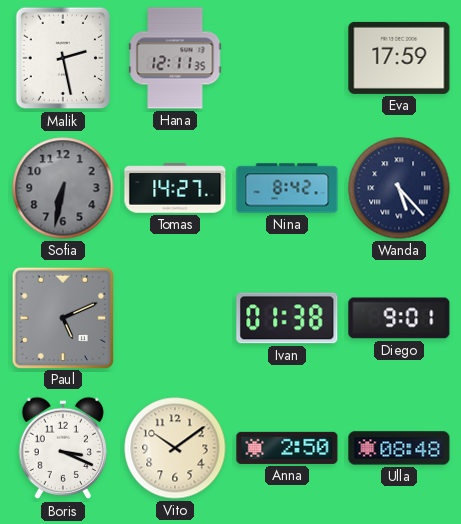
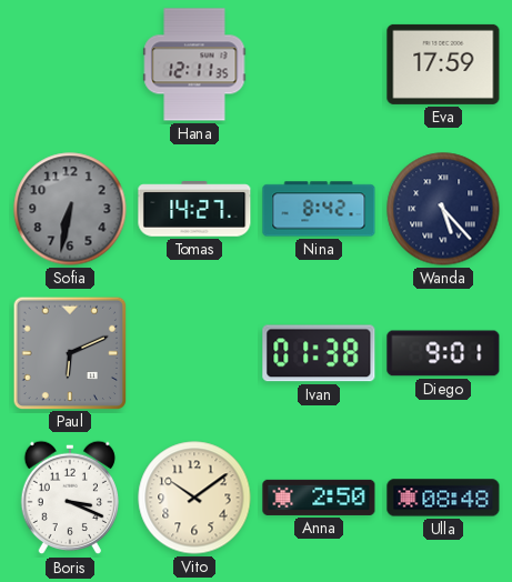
Malik: 2:28 -> none (63, 58)
Paul: 5:11 -> 6:11 (69, 352)
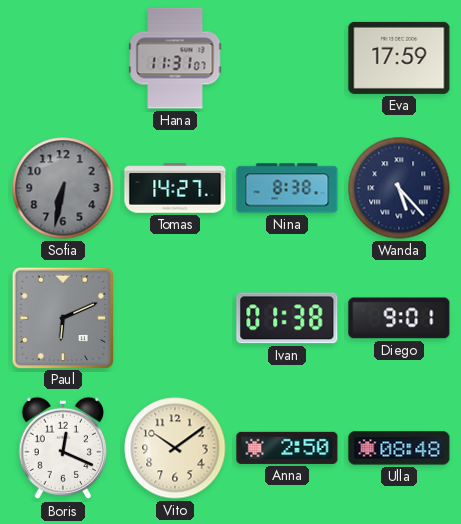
Hana: 12:11 -> 11:31 (175, 58)
Nina: 8:42 -> 8:38 (287, 188)
Boris: 3:19 -> 12:19 (62, 448)
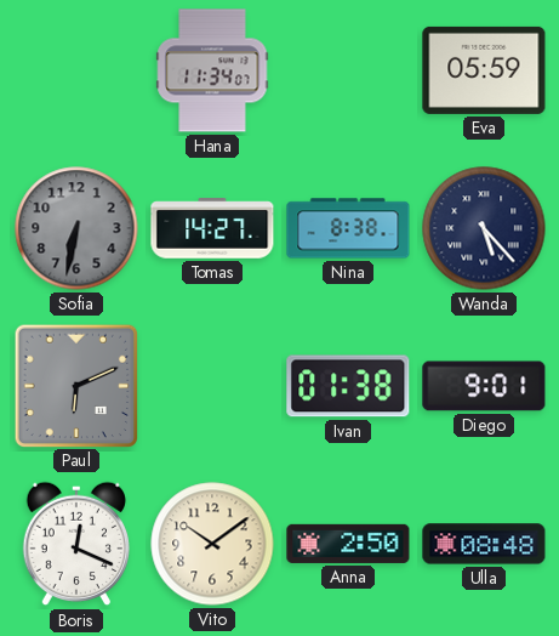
Hana: 11:31 -> 11:34 (212, 70)
Eva: 17:59 -> 05:59 (484, 70)
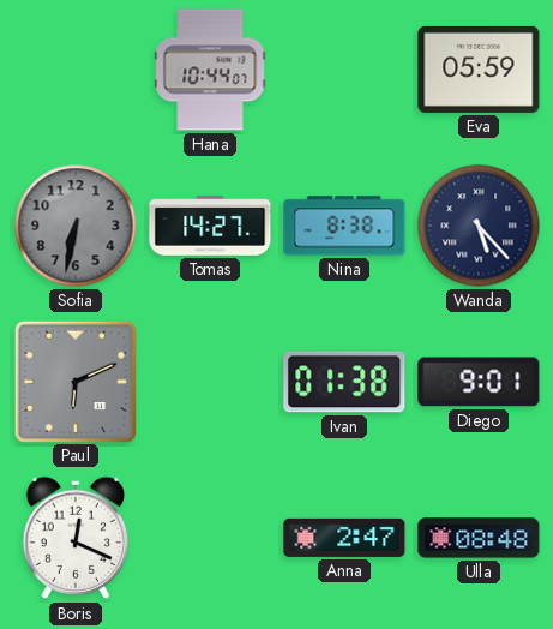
Hana: 11:34 -> 10:44 (210, 70)
Vito: 10:09 -> none (212, 544)
Anna: 2:50 -> 2:47 (344, 538)
